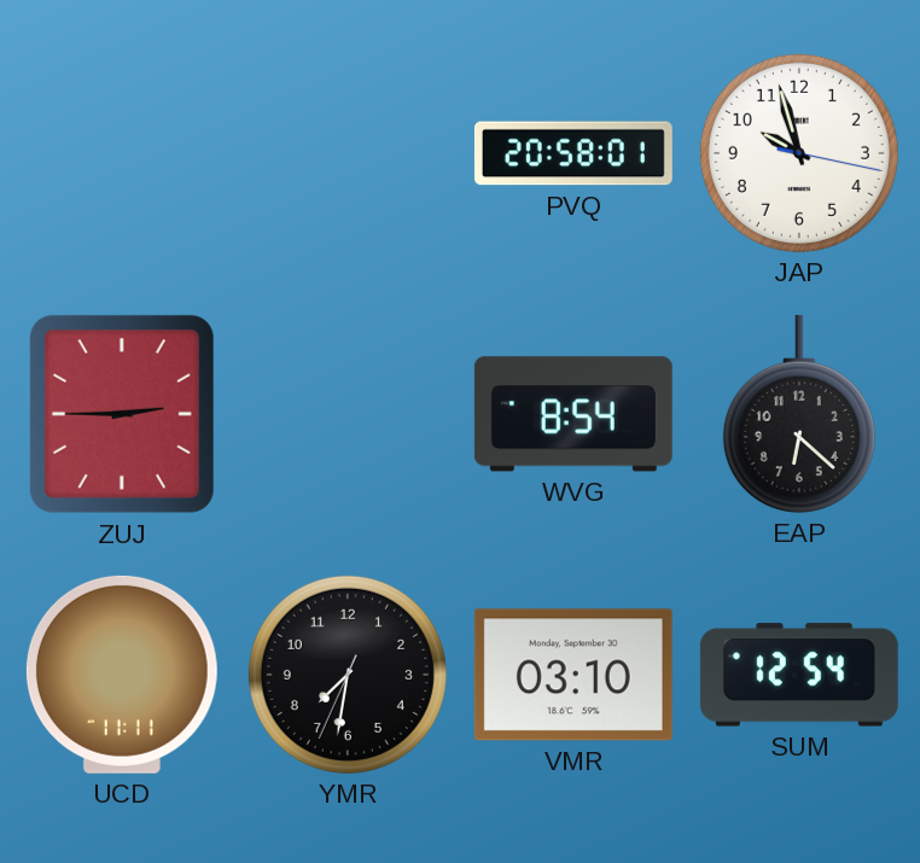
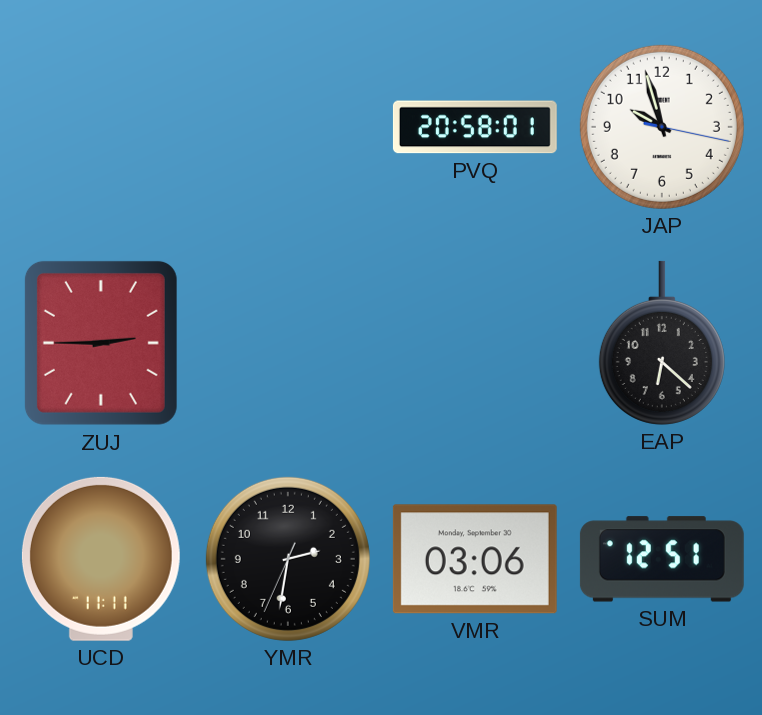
WVG: 8:54 -> none (573, 414)
YMR: 7:31 -> 2:31 (288, 559)
VMR: 03:10 -> 03:06 (475, 559)
SUM: 12:54 -> 12:51 (662, 559)
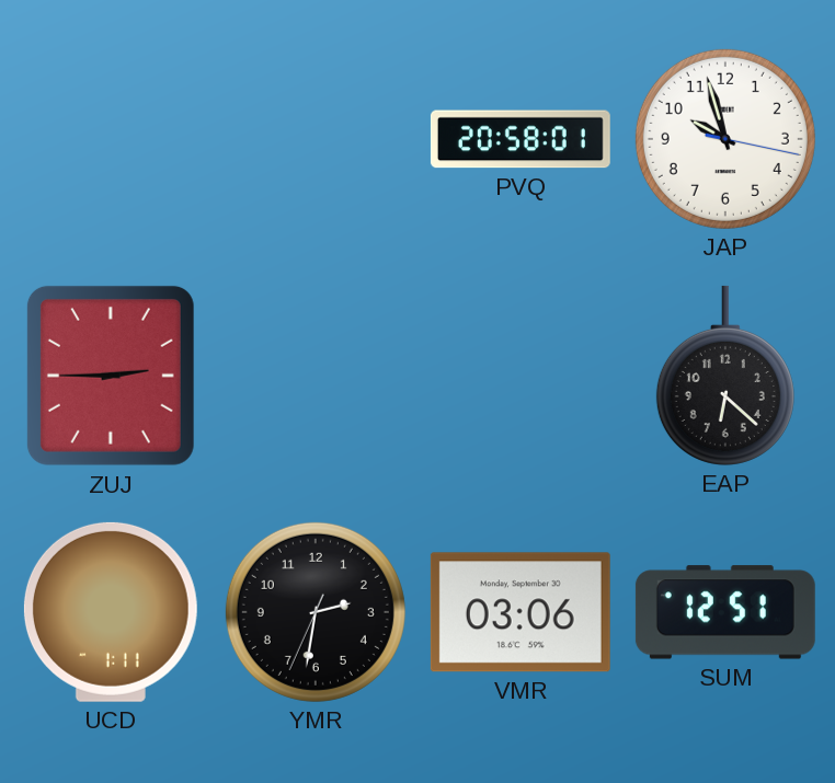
UCD: 11:11 -> 1:11 (111, 612)
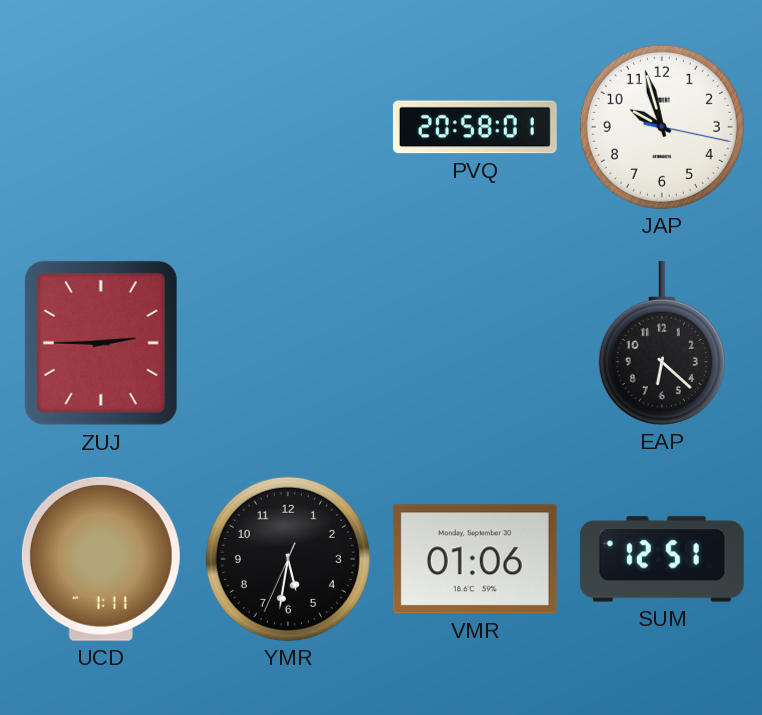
YMR: 2:31 -> 5:31 (288, 559)
VMR: 03:06 -> 01:06 (475, 559)
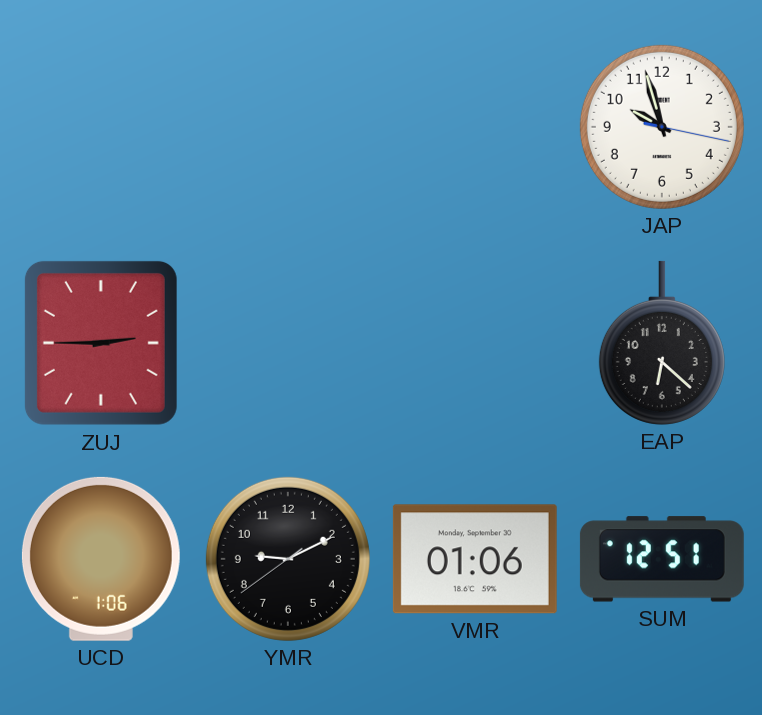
PVQ: 20:58 -> none (475, 127)
UCD: 1:11 -> 1:06 (101, 559)
YMR: 5:31 -> 9:10 (288, 559)
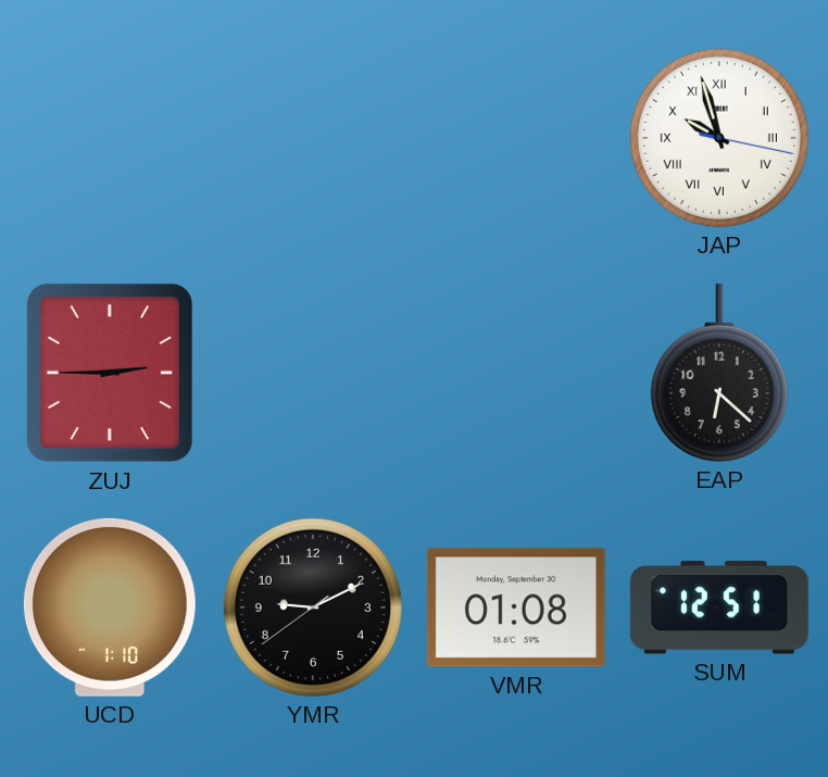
JAP numerals: Arabic -> Roman (719, 138)
UCD: 1:06 -> 1:10 (110, 607)
VMR: 01:06 -> 01:08 (516, 607)
